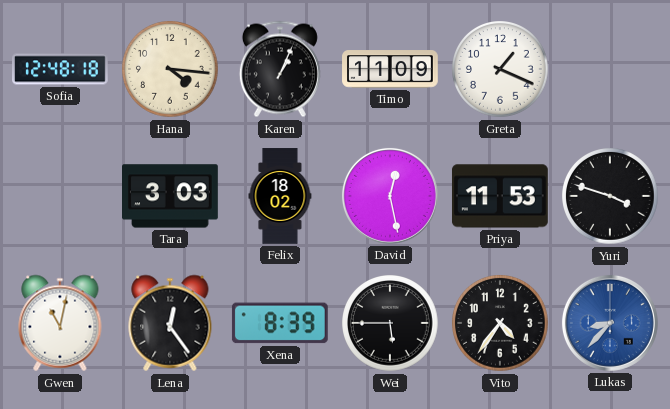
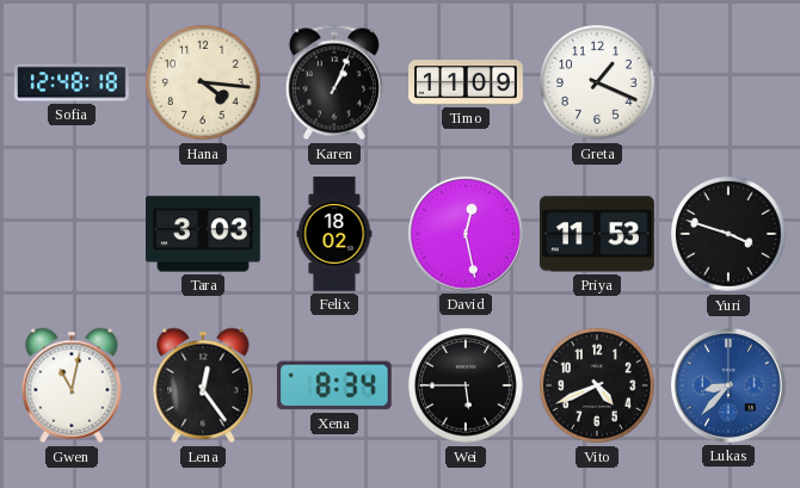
Xena: 8:39 -> 8:34 (334, 385)
Vito: 4:36 -> 4:41 (598, 387)
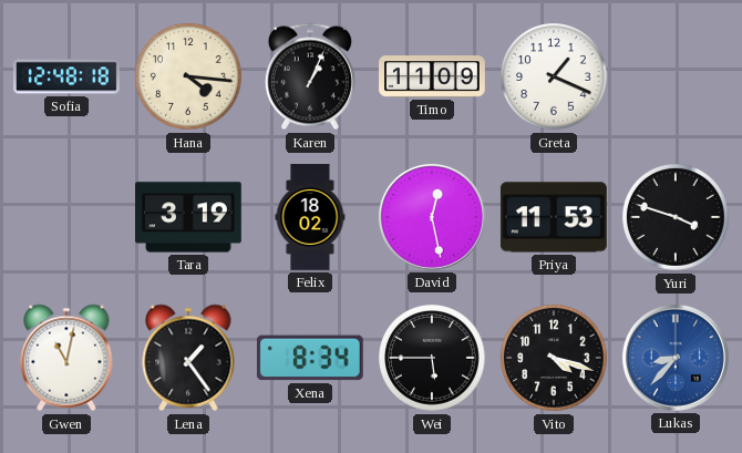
Tara: 3:03 -> 3:19 (189, 217)
Lena: 12:24 -> 1:24 (188, 358)
Vito: 4:41 -> 4:18 (555, 359)
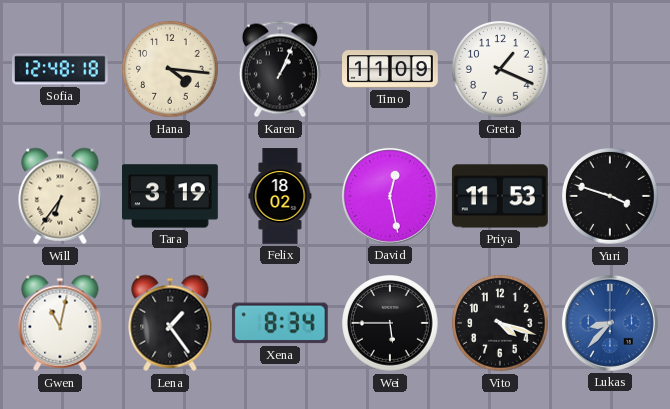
Will: none -> 6:36 (60, 196)
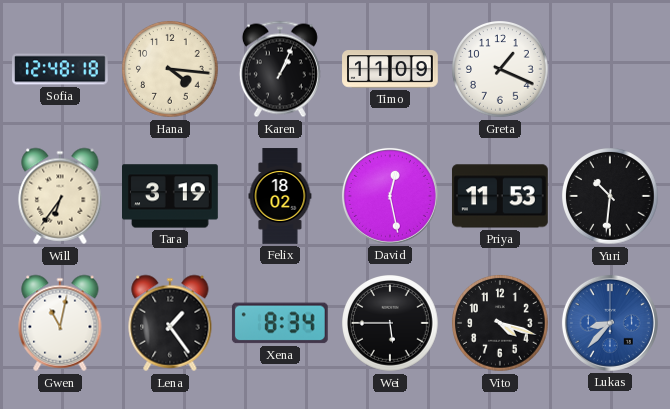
Yuri: 3:48 -> 10:31 (611, 197)
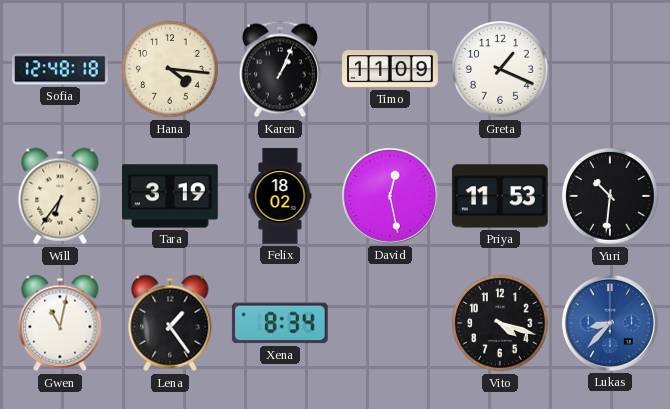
Wei: 5:45 -> none (391, 324)
